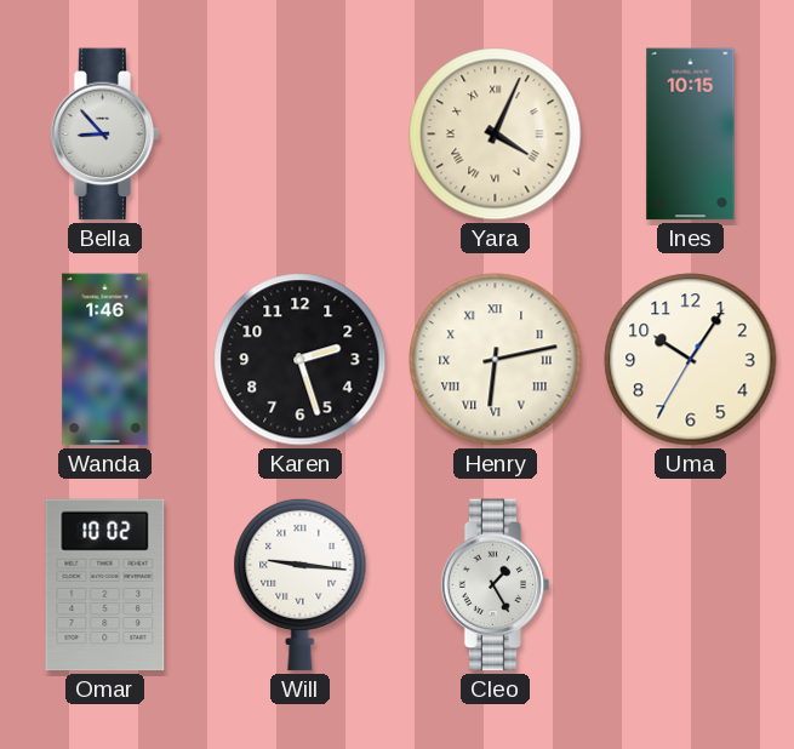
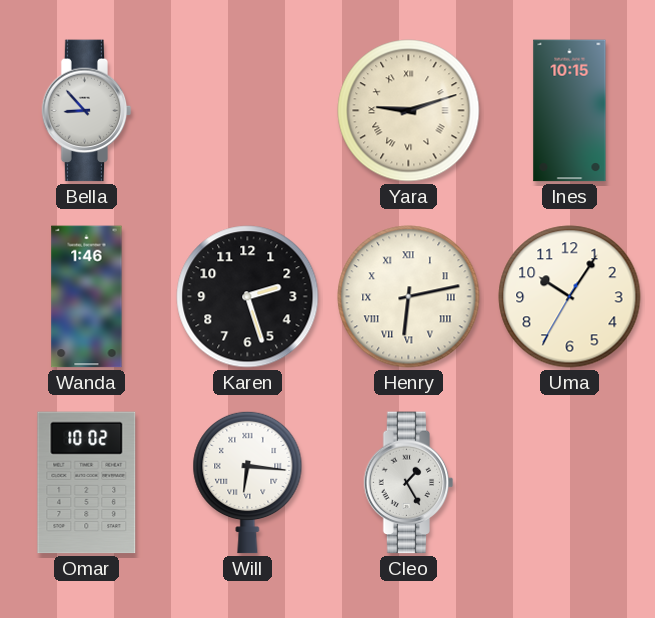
Yara: 4:04 -> 9:12 (409, 111)
Will: 9:16 -> 6:16 (248, 482)
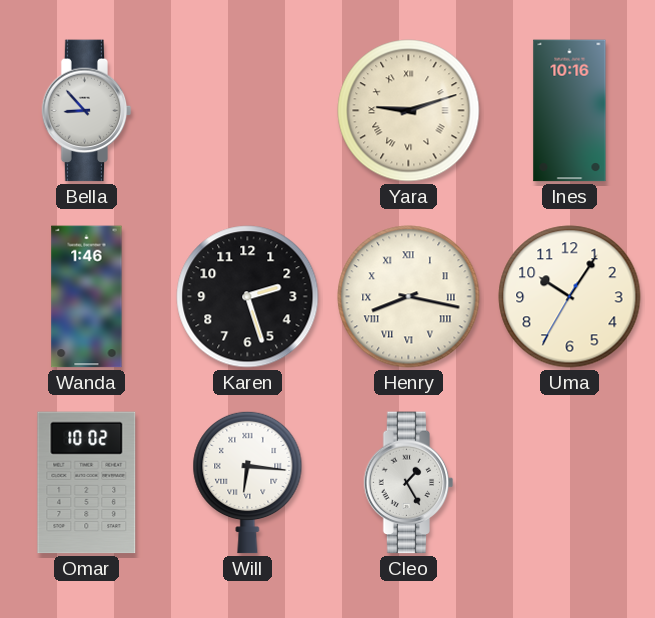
Ines: 10:15 -> 10:16 (570, 111)
Henry: 6:13 -> 8:17 (409, 297)
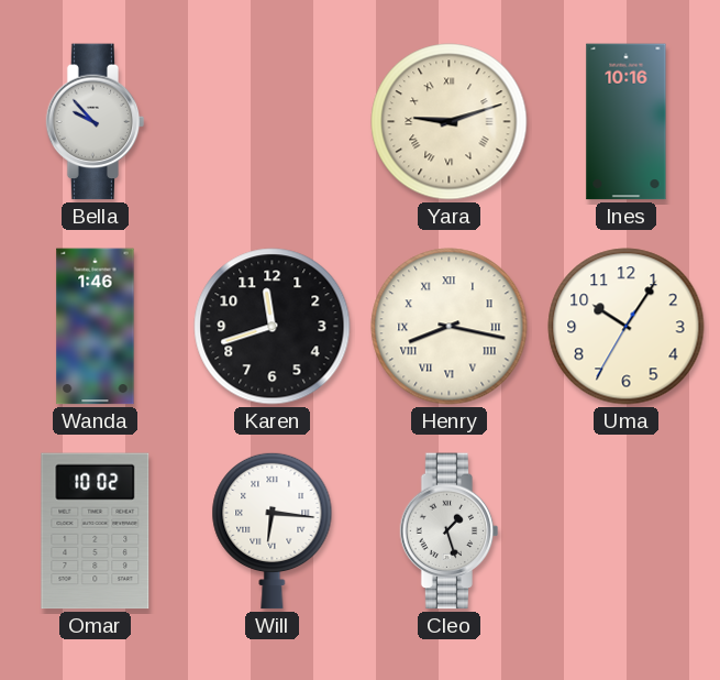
Bella: 8:53 -> 9:53 (96, 122)
Karen: 2:27 -> 11:42 (273, 327)
Cleo: 1:25 -> 1:27 (450, 531)
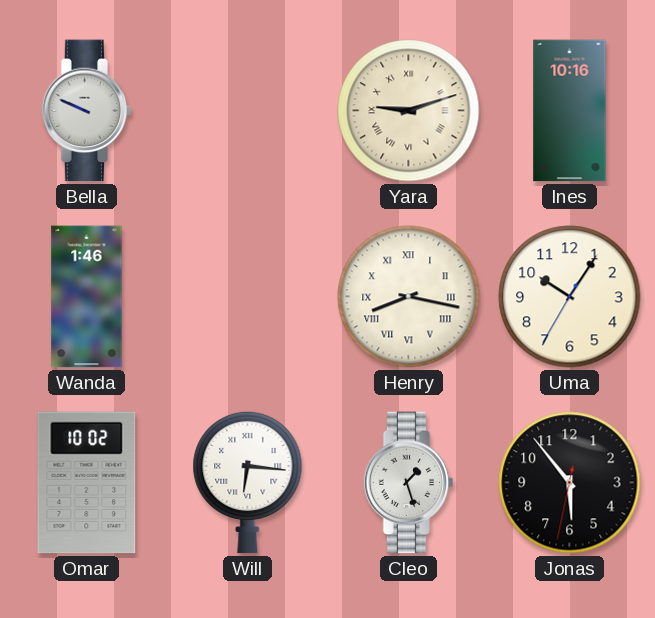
Bella: 9:53 -> 9:49 (87, 111)
Karen: 11:42 -> none (273, 327)
Jonas: none -> 5:53 (570, 483)
